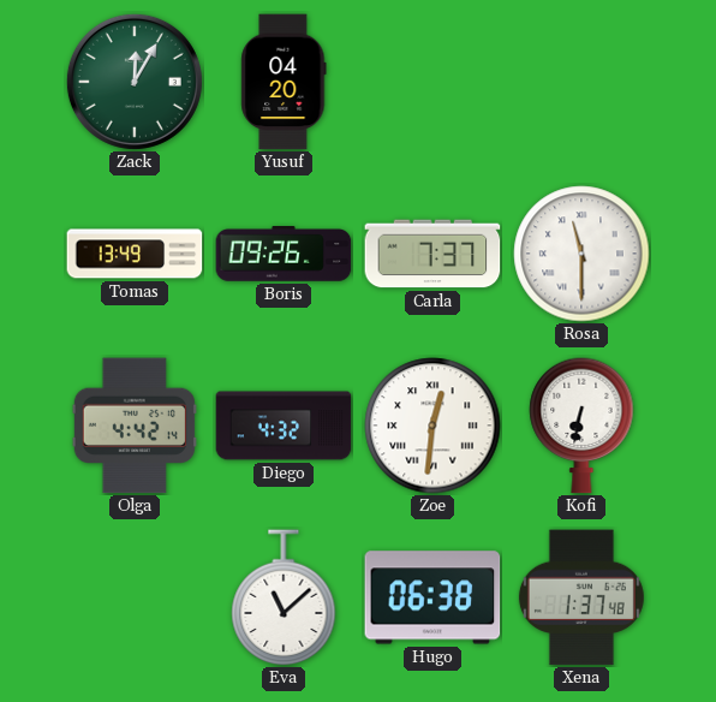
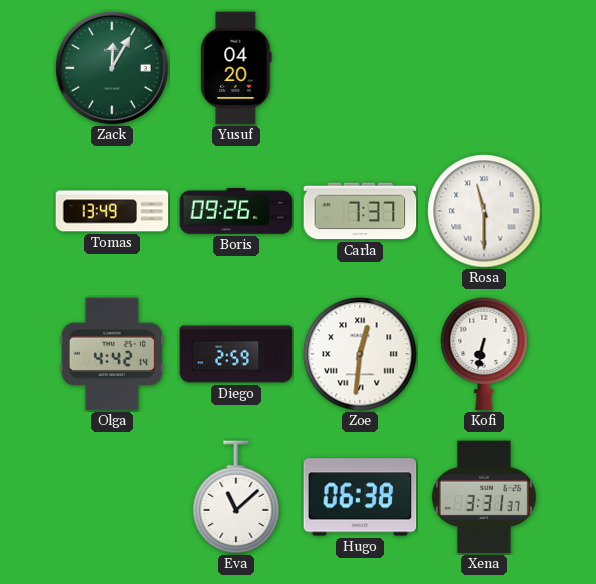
Diego: 4:32 -> 2:59 (236, 354)
Xena: 1:37 -> 3:31 (484, 497)
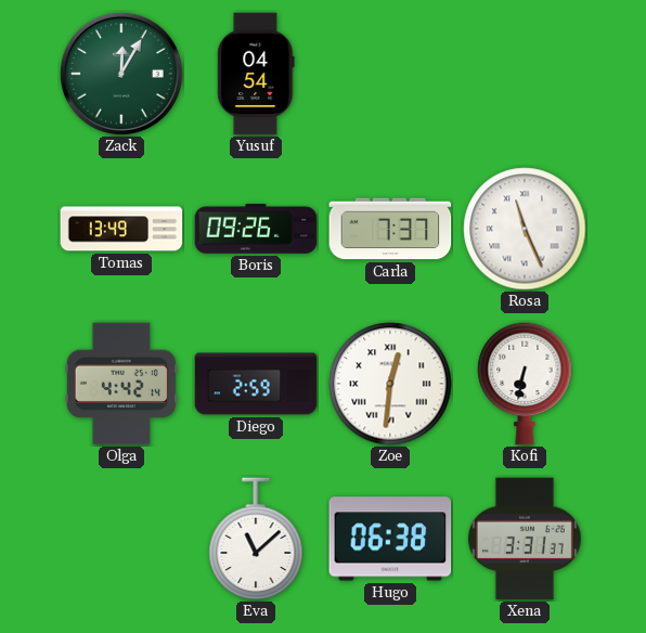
Yusuf: 04:20 -> 04:54 (256, 74)
Rosa: 11:30 -> 11:26 (525, 229)
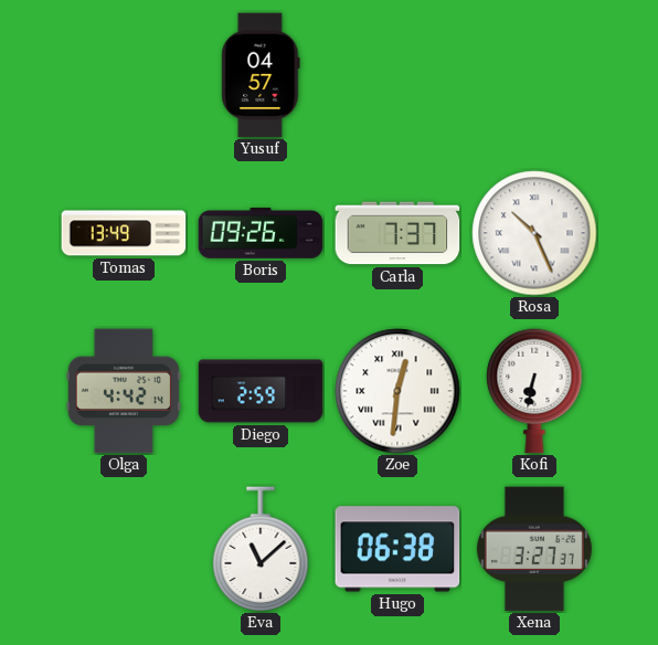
Zack: 12:05 -> none (121, 74)
Yusuf: 04:54 -> 04:57 (261, 75)
Rosa: 11:26 -> 10:26 (534, 233)
Xena: 3:31 -> 3:27 (534, 549)
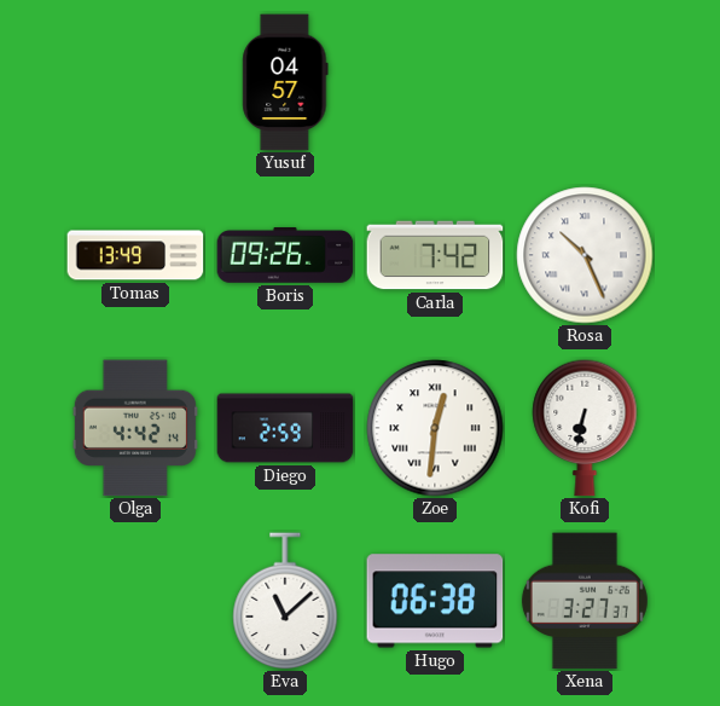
Carla: 7:37 -> 7:42 (435, 255)
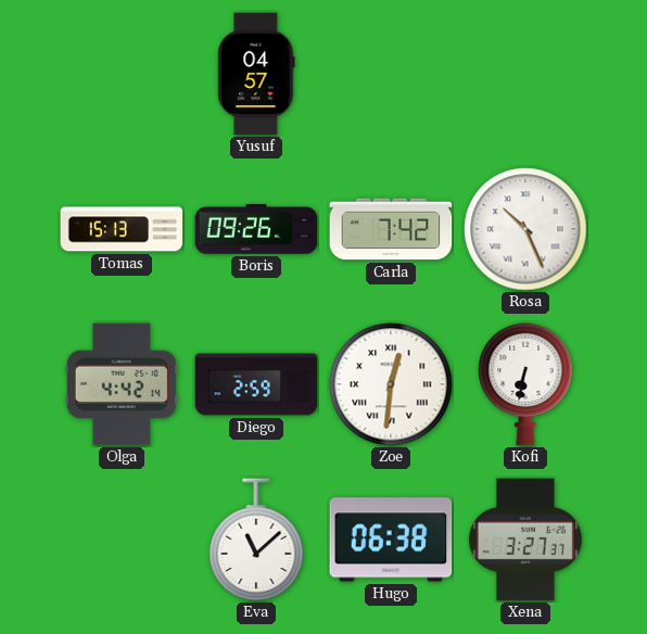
Tomas: 13:49 -> 15:13 (122, 229)
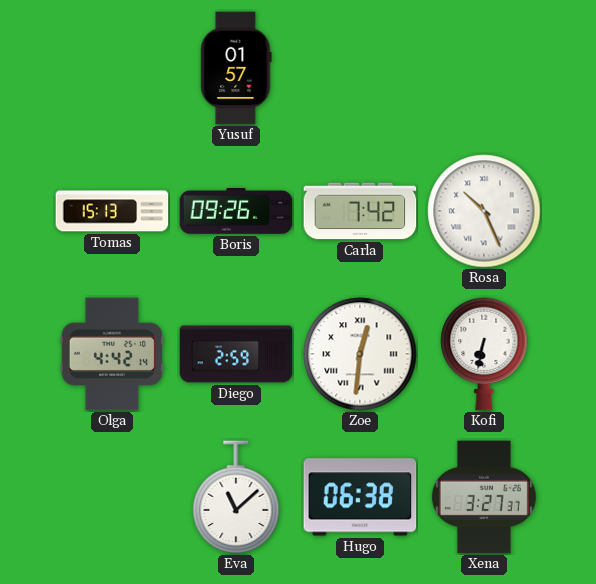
Yusuf: 04:57 -> 01:57 (236, 68)
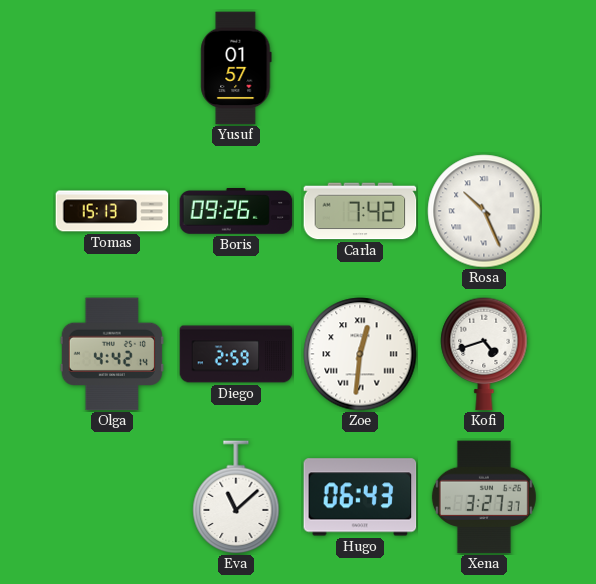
Kofi: 6:32 -> 4:42 (484, 354)
Hugo: 06:38 -> 06:43 (360, 497)
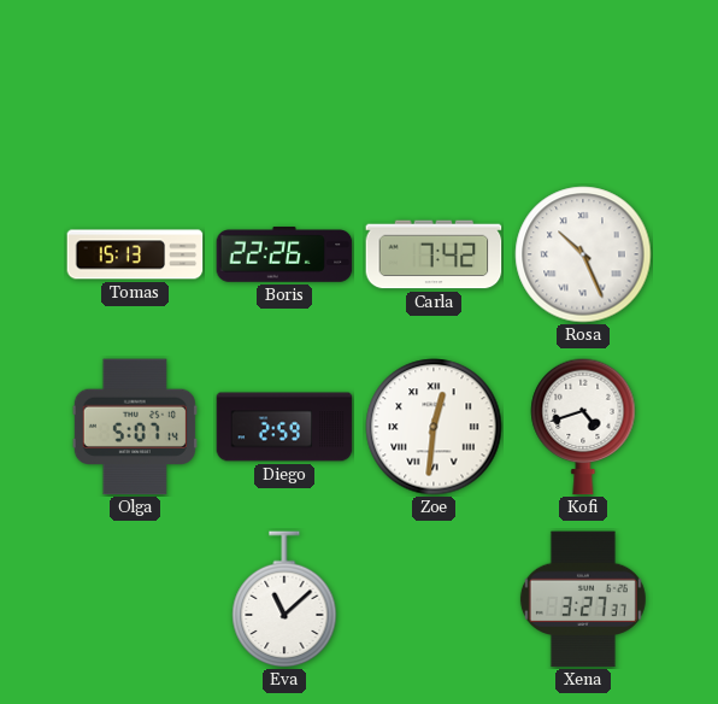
Yusuf: 01:57 -> none (236, 68)
Boris: 09:26 -> 22:26 (284, 256)
Olga: 4:42 -> 5:07 (135, 427)
Hugo: 06:43 -> none (360, 497)
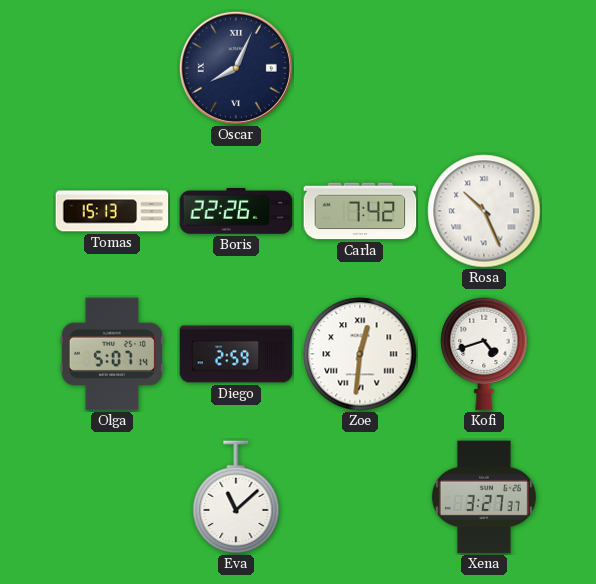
Oscar: none -> 8:04 (236, 68)
